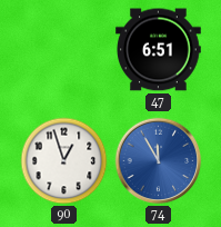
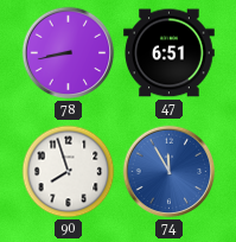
78: none -> 8:43 (69, 53)
90: 12:57 -> 7:57 (69, 172)
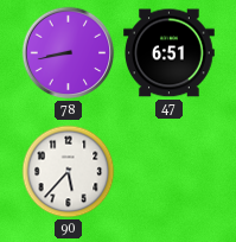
90: 7:57 -> 5:37 (69, 172)
74: 11:55 -> none (170, 172)
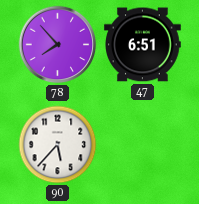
78: 8:43 -> 7:53 (58, 45)
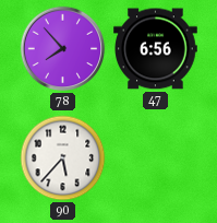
47: 6:51 -> 6:56 (156, 49)
